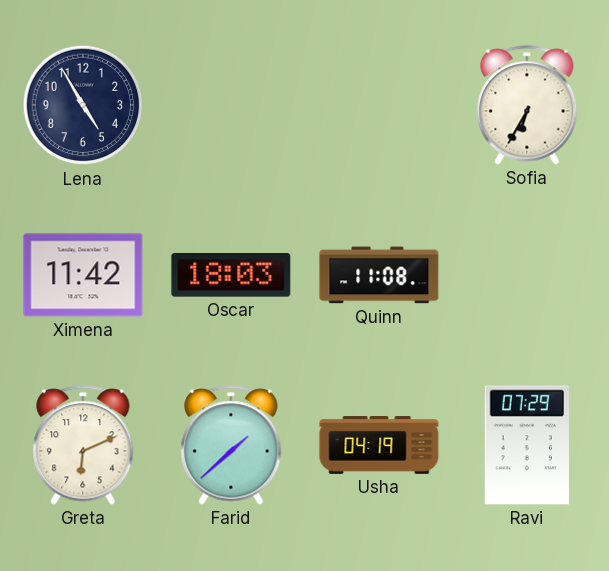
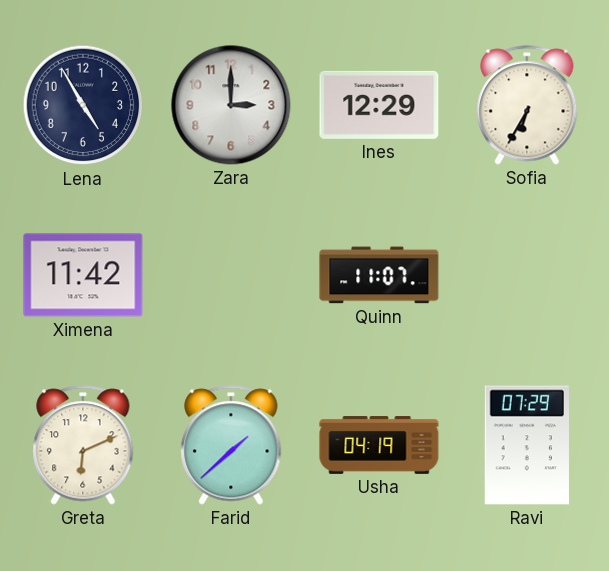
Zara: none -> 3:00 (231, 105)
Ines: none -> 12:29 (379, 105)
Oscar: 18:03 -> none (231, 275)
Quinn: 11:08 -> 11:07 (379, 275)
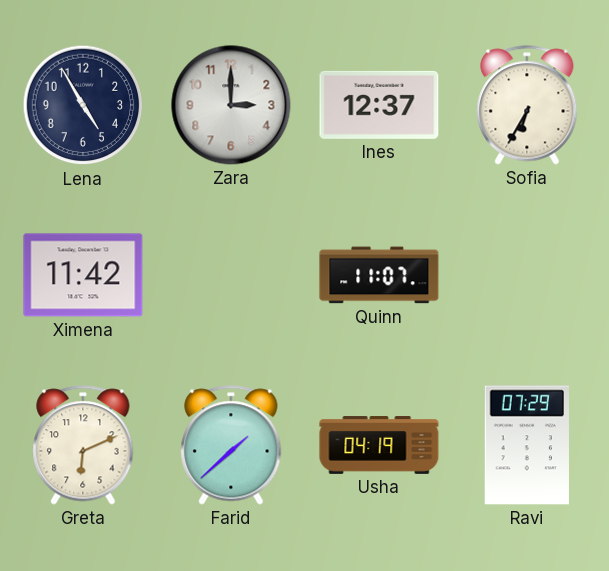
Ines: 12:29 -> 12:37 (379, 105)
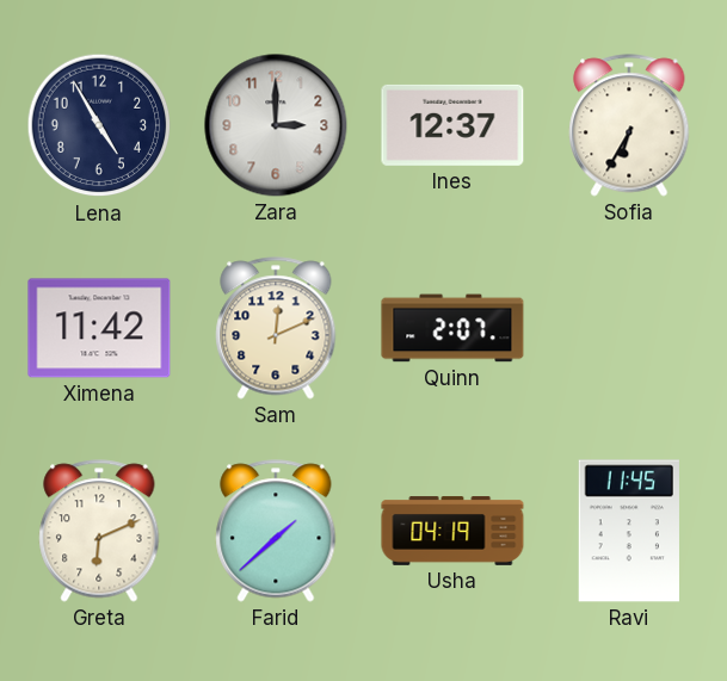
Sam: none -> 12:11 (276, 328)
Quinn: 11:07 -> 2:07 (452, 328)
Ravi: 07:29 -> 11:45 (629, 531)
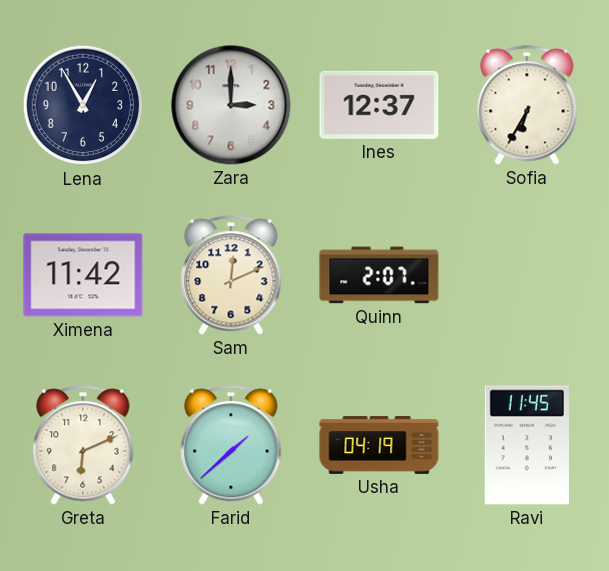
Lena: 4:55 -> 12:55 (83, 105)
